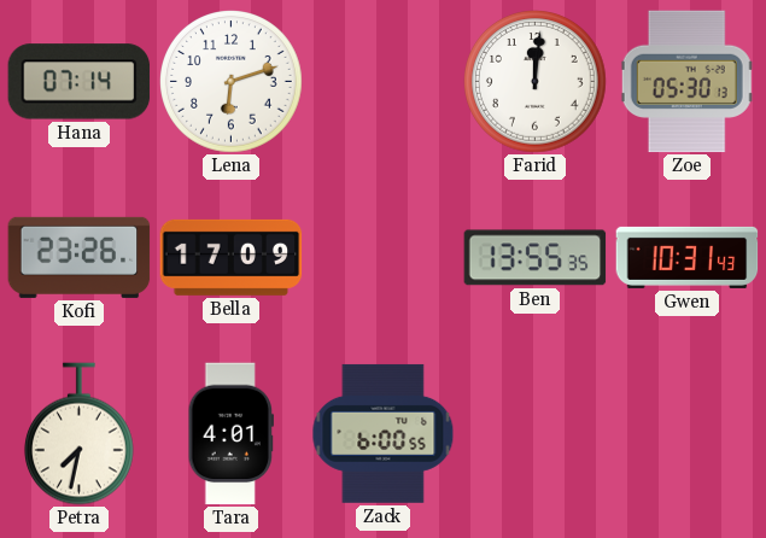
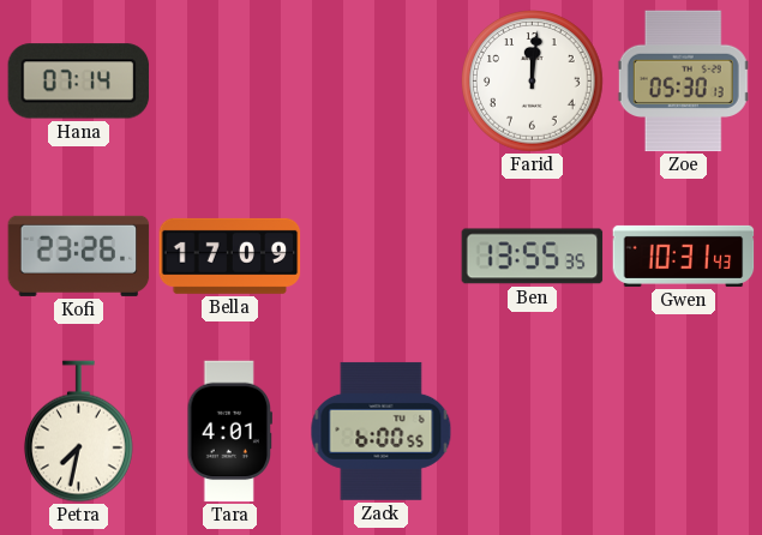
Lena: 6:12 -> none (232, 82)
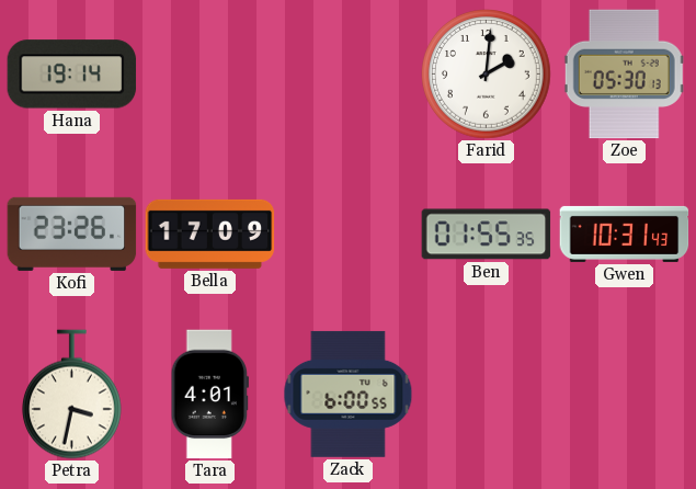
Hana: 07:14 -> 19:14 (72, 75)
Farid: 12:01 -> 2:01 (487, 75)
Ben: 13:55 -> 01:55 (487, 235)
Petra: 7:32 -> 3:32 (72, 395)
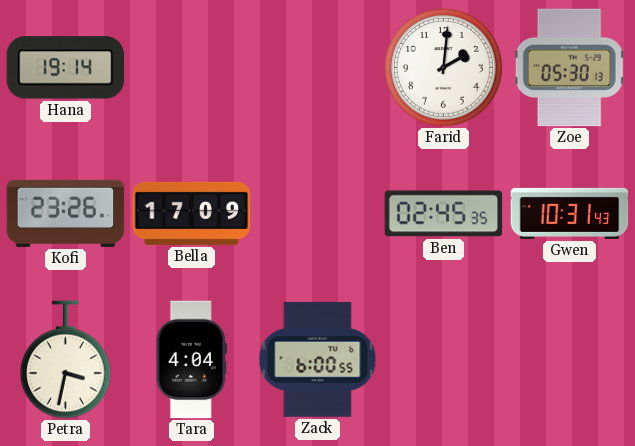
Ben: 01:55 -> 02:45 (444, 214)
Tara: 4:01 -> 4:04 (191, 360)
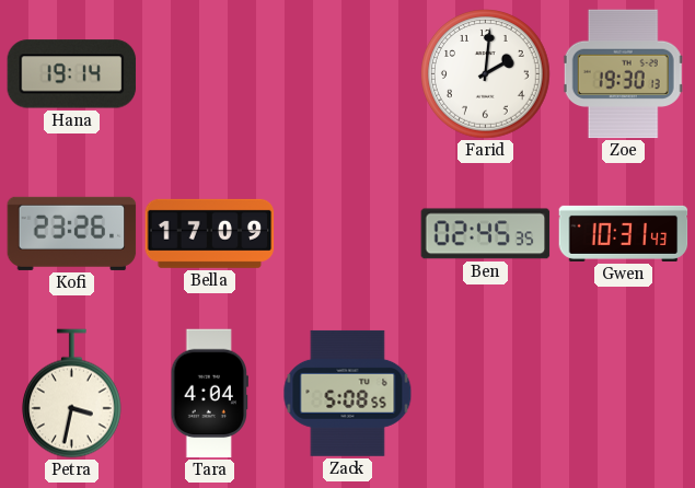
Zoe: 05:30 -> 19:30 (624, 74)
Zack: 6:00 -> 5:08 (348, 393)
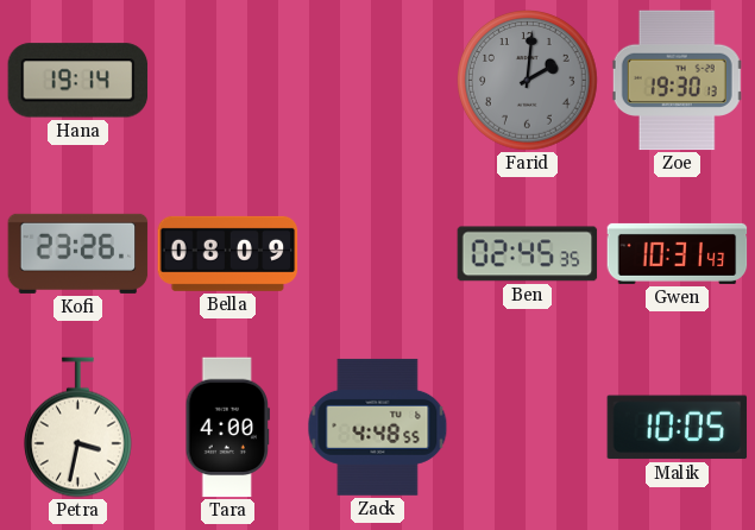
Farid dial: white -> grey (528, 81)
Bella: 17:09 -> 08:09 (228, 253)
Tara: 4:04 -> 4:00 (227, 428)
Zack: 5:08 -> 4:48 (378, 427)
Malik: none -> 10:05 (678, 428)
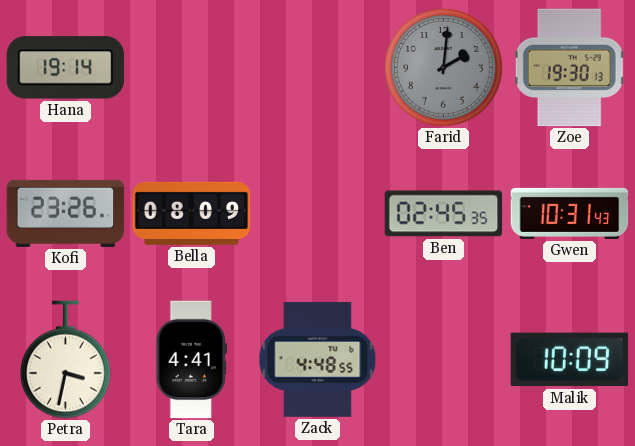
Tara: 4:00 -> 4:41 (191, 360)
Malik: 10:05 -> 10:09 (570, 360)
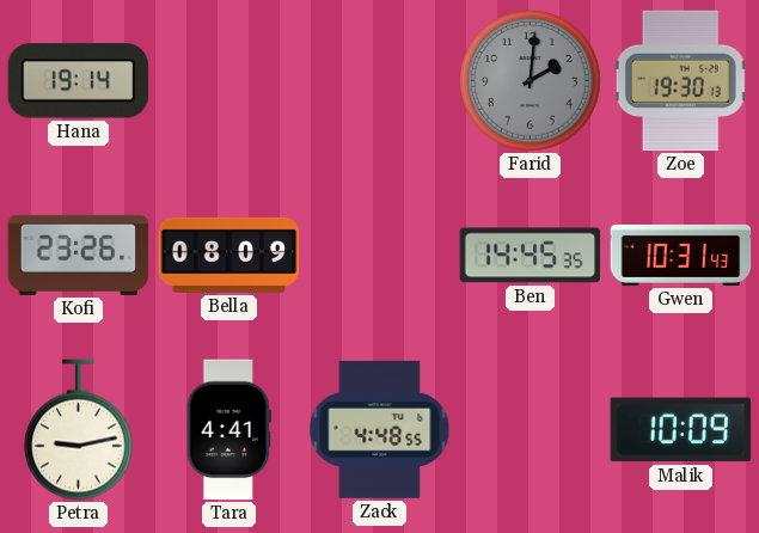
Ben: 02:45 -> 14:45 (531, 256)
Petra: 3:32 -> 9:13 (79, 430)
